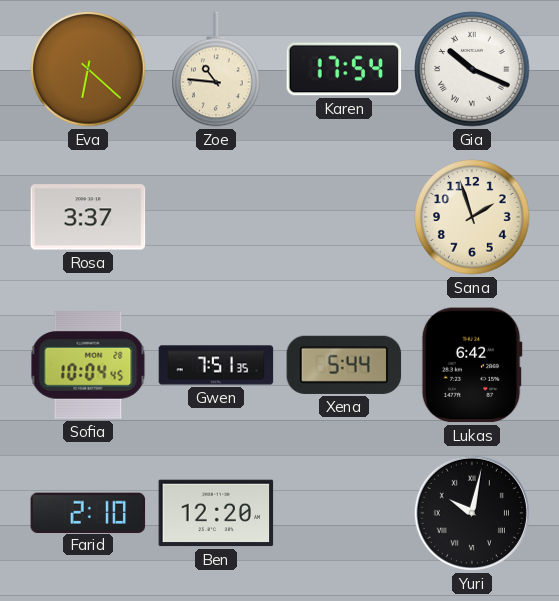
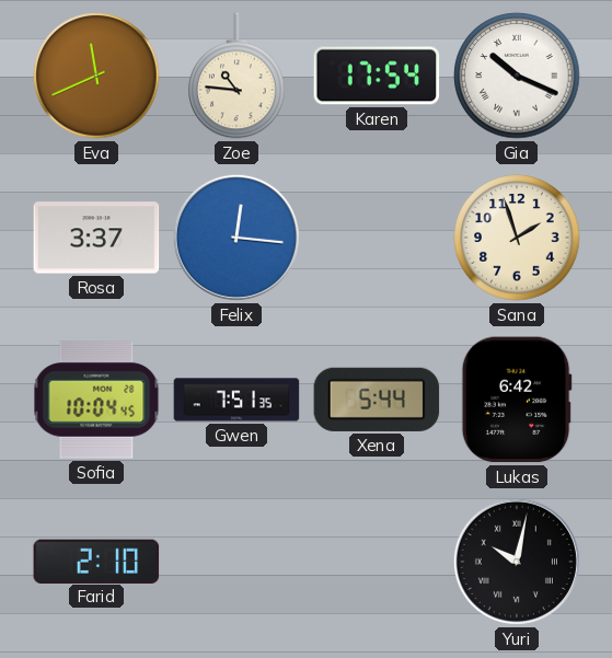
Eva: 6:22 -> 11:41 (96, 76)
Felix: none -> 12:16 (236, 238)
Ben: 12:20 -> none (216, 513)
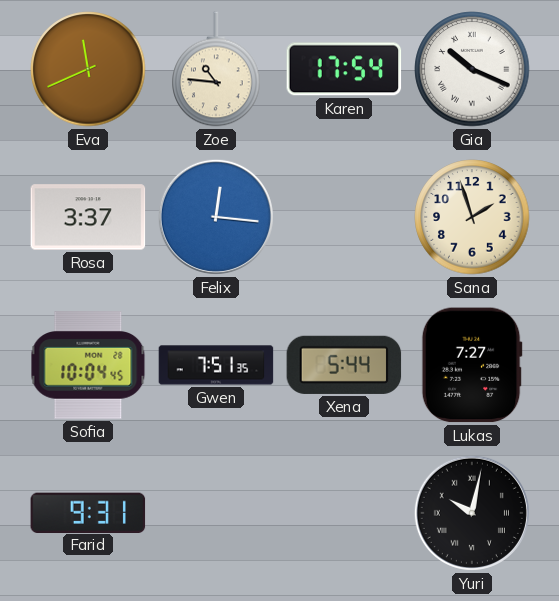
Lukas: 6:42 -> 7:27 (472, 365)
Farid: 2:10 -> 9:31 (88, 512)
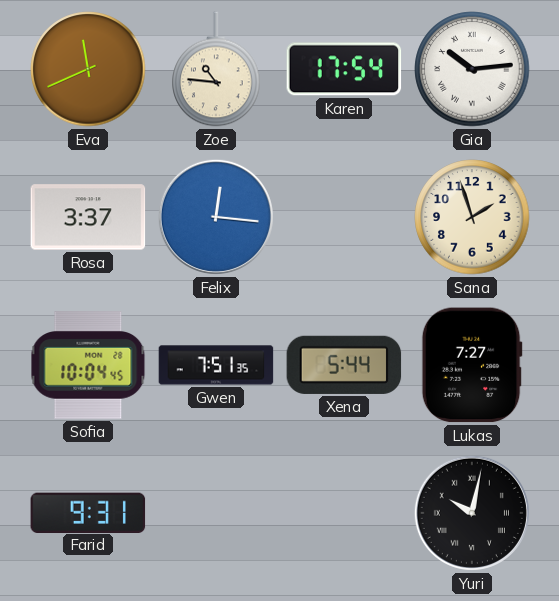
Gia: 10:19 -> 10:14 (472, 69)
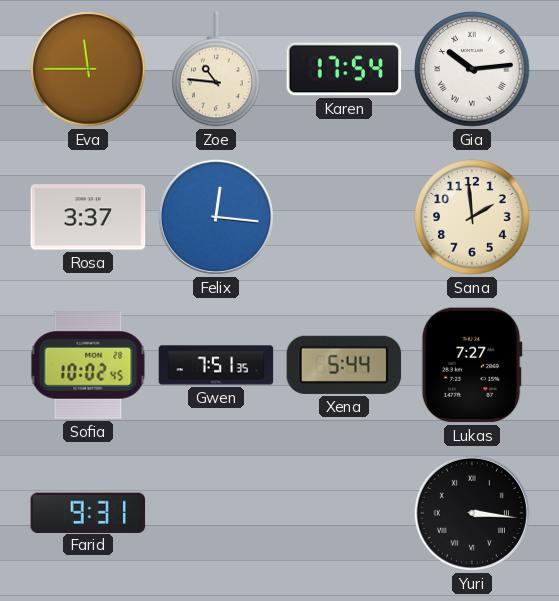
Eva: 11:41 -> 11:45 (88, 69)
Sana: 1:57 -> 1:59 (472, 217)
Sofia: 10:04 -> 10:02 (88, 365)
Yuri: 10:02 -> 3:16 (472, 513)
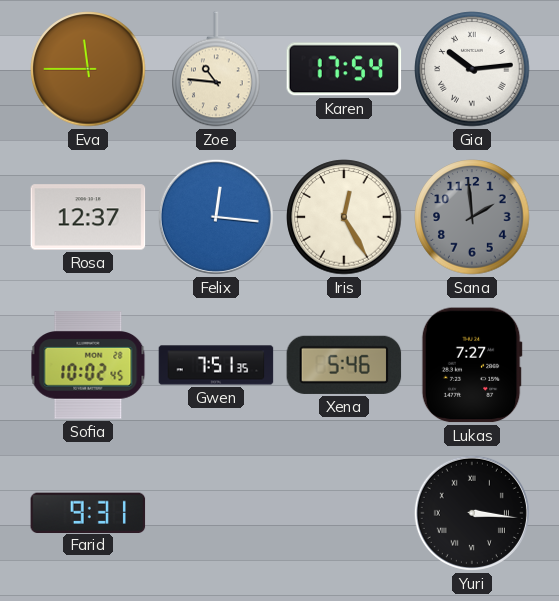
Rosa: 3:37 -> 12:37 (88, 217)
Iris: none -> 12:25 (344, 217)
Sana dial: cream -> grey (472, 217)
Xena: 5:44 -> 5:46 (344, 365)
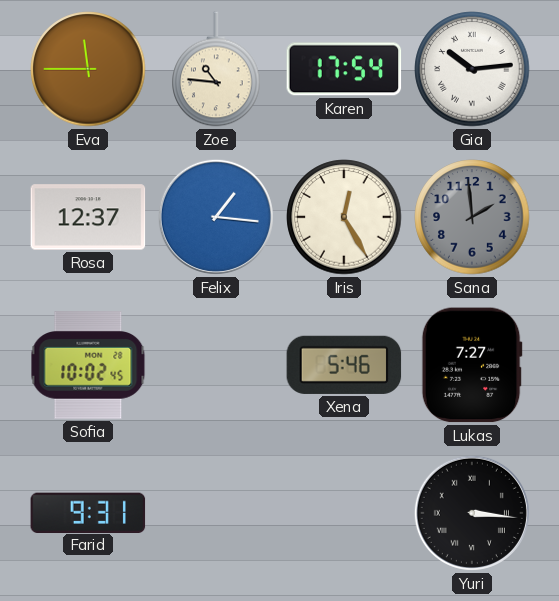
Felix: 12:16 -> 1:16 (216, 217)
Gwen: 7:51 -> none (216, 365)
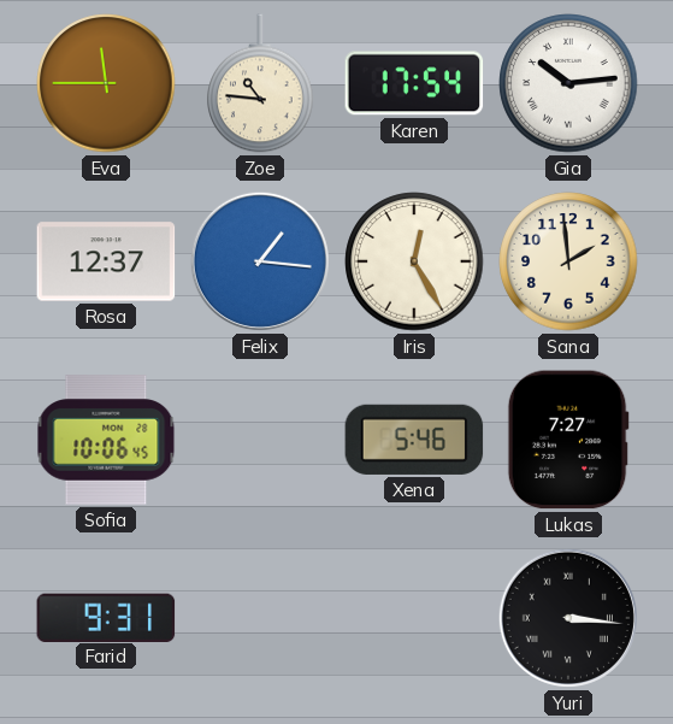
Sana dial: grey -> cream (568, 261)
Sofia: 10:02 -> 10:06 (106, 440)
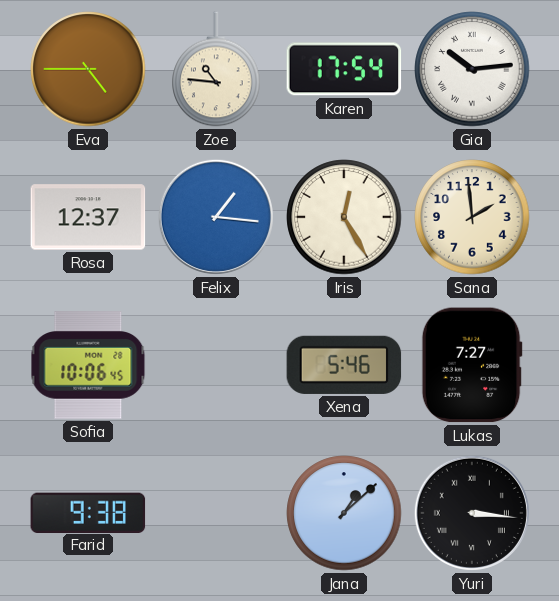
Eva: 11:45 -> 4:45 (88, 69)
Farid: 9:31 -> 9:38 (88, 512)
Jana: none -> 1:08 (344, 513)
